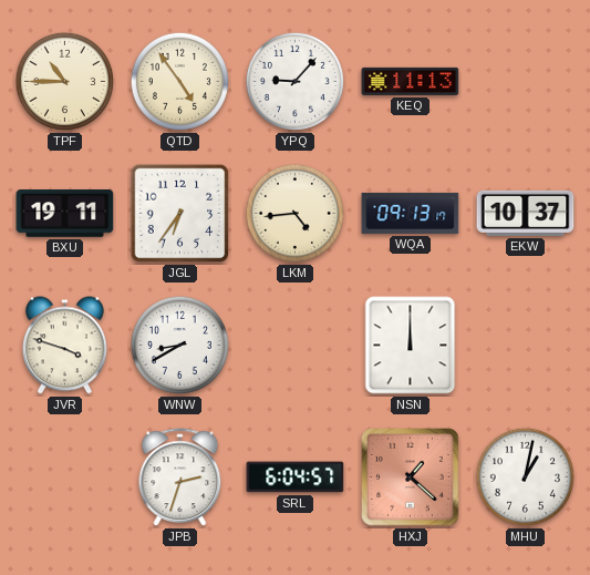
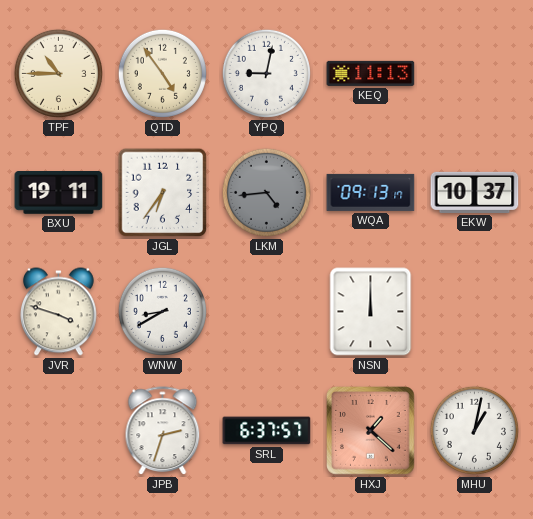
YPQ: 9:07 -> 9:02 (266, 73)
LKM dial: cream -> grey (266, 192)
SRL: 6:04 -> 6:37 (267, 431)
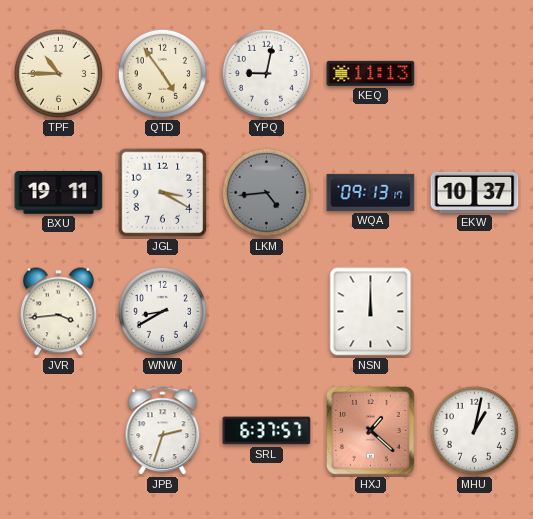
JGL: 6:36 -> 3:20 (163, 193)
JVR: 3:48 -> 3:44 (58, 312)
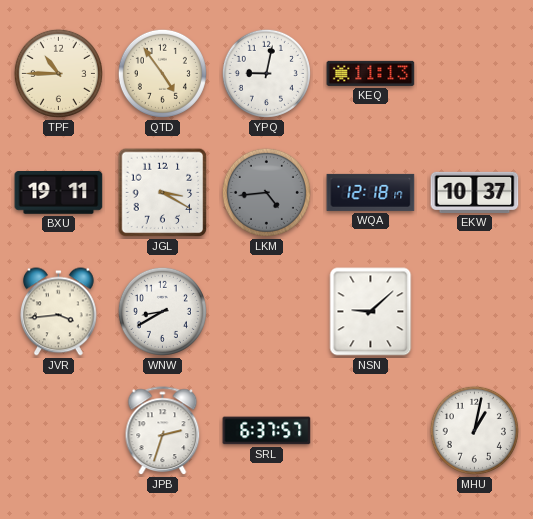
WQA: 09:13 -> 12:18 (371, 192)
NSN: 12:00 -> 9:08 (371, 312)
HXJ: 1:22 -> none (371, 431)
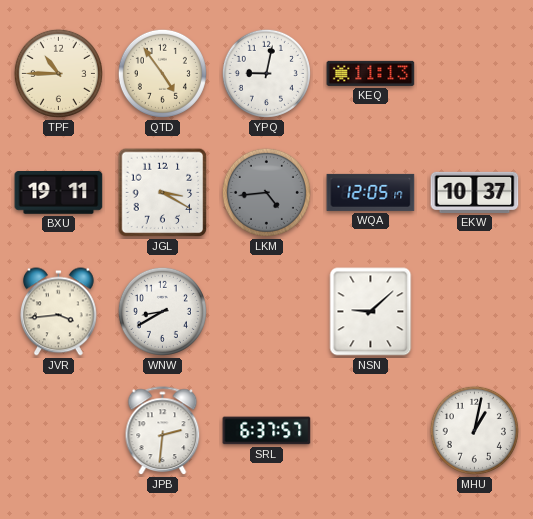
WQA: 12:18 -> 12:05 (371, 192)
JPB: 2:33 -> 2:31 (163, 431)
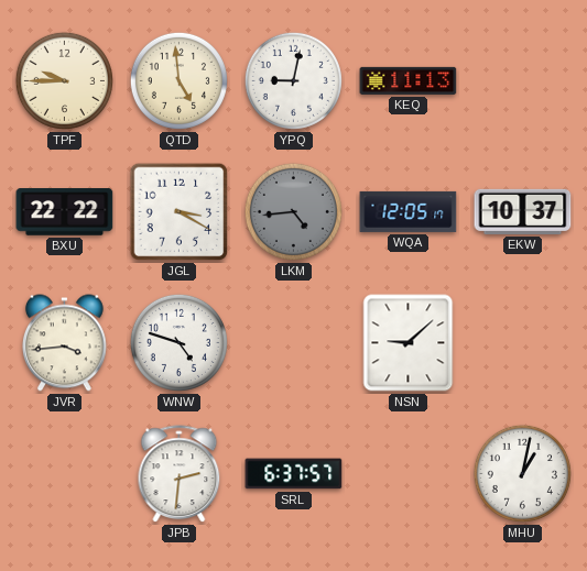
TPF: 10:45 -> 9:45 (64, 80)
QTD: 4:54 -> 4:59 (178, 80)
BXU: 19:11 -> 22:22 (65, 212)
WNW: 8:40 -> 4:48 (178, 342)
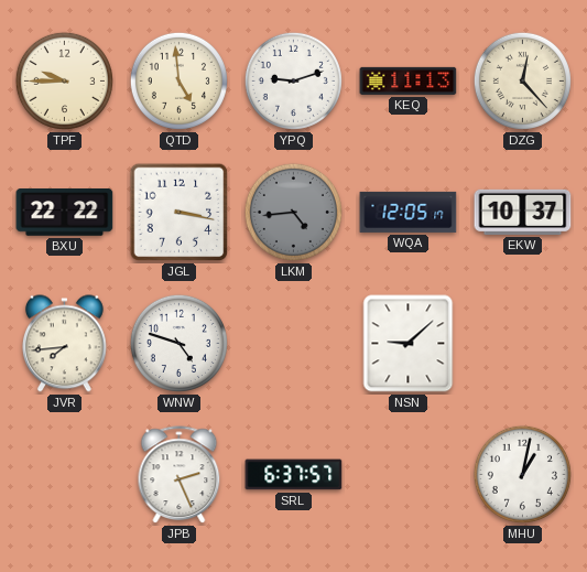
YPQ: 9:02 -> 9:12 (293, 80)
DZG: none -> 12:23 (522, 80)
JGL: 3:20 -> 3:17 (180, 213)
JVR: 3:44 -> 7:44 (64, 344)
JPB: 2:31 -> 2:26 (180, 475)
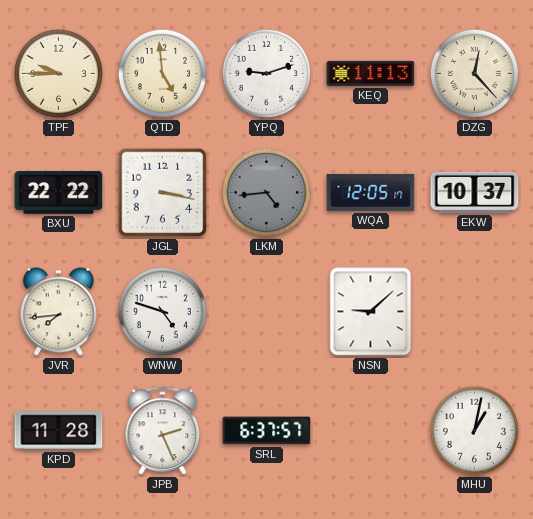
KPD: none -> 11:28 (59, 431)
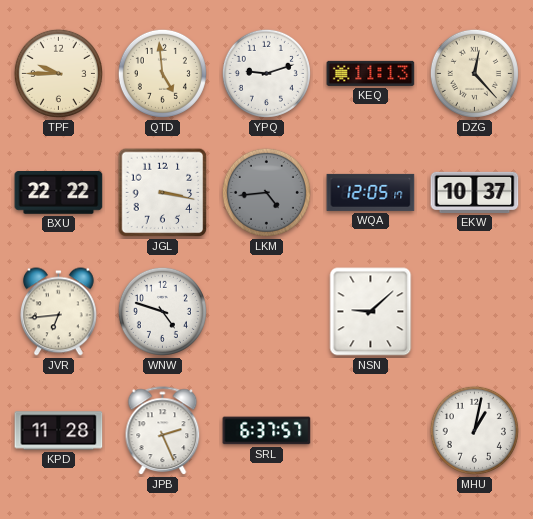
JVR: 7:44 -> 6:44 (58, 312)
